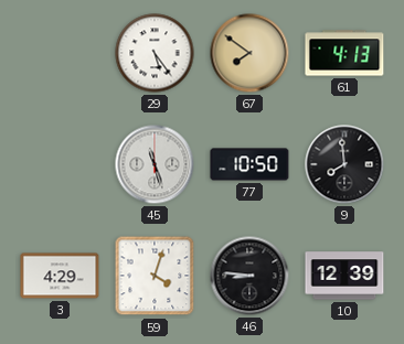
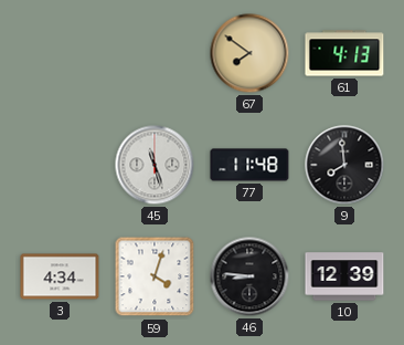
29: 5:24 -> none (155, 53)
77: 10:50 -> 11:48 (249, 165)
3: 4:29 -> 4:34 (60, 276)
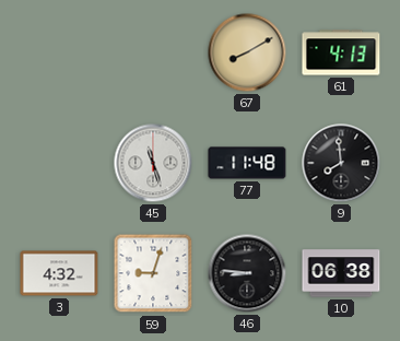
67: 7:51 -> 8:10 (247, 52)
3: 4:34 -> 4:32 (59, 273)
59: 4:03 -> 9:03 (153, 273)
10: 12:39 -> 06:38 (341, 273)
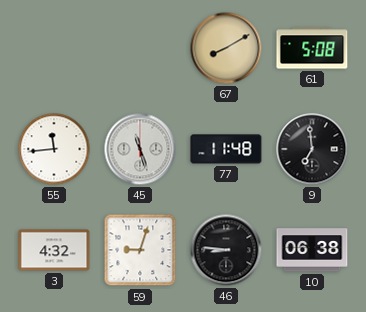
61: 4:13 -> 5:08 (312, 48)
55: none -> 11:44 (54, 149)
9: 7:59 -> 6:59 (312, 149)
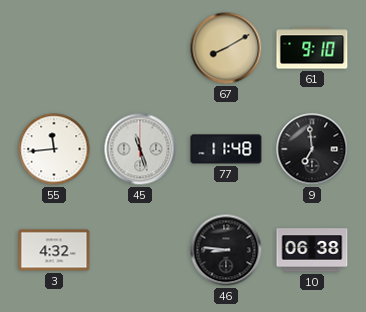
61: 5:08 -> 9:10 (312, 48)
59: 9:03 -> none (140, 250)
